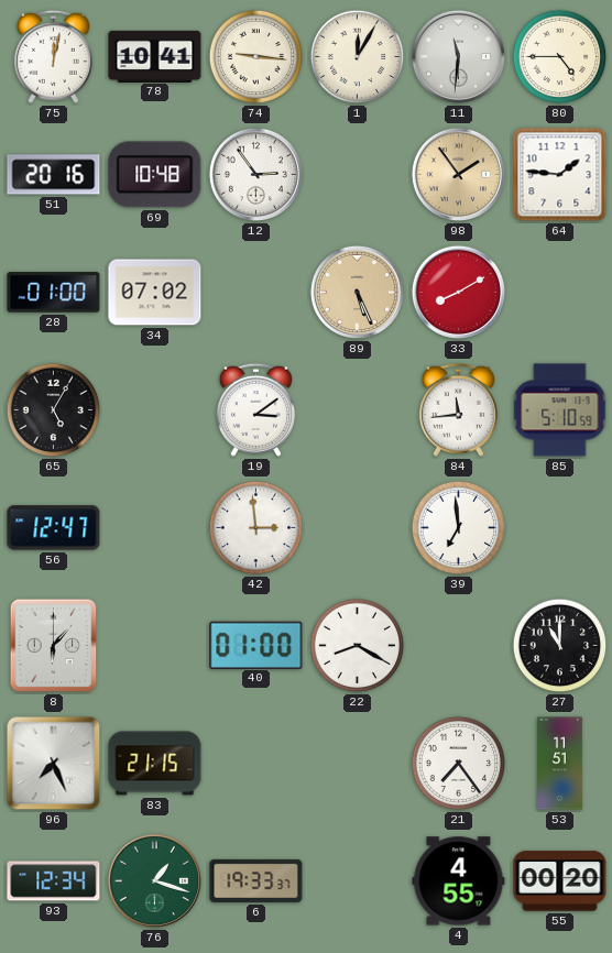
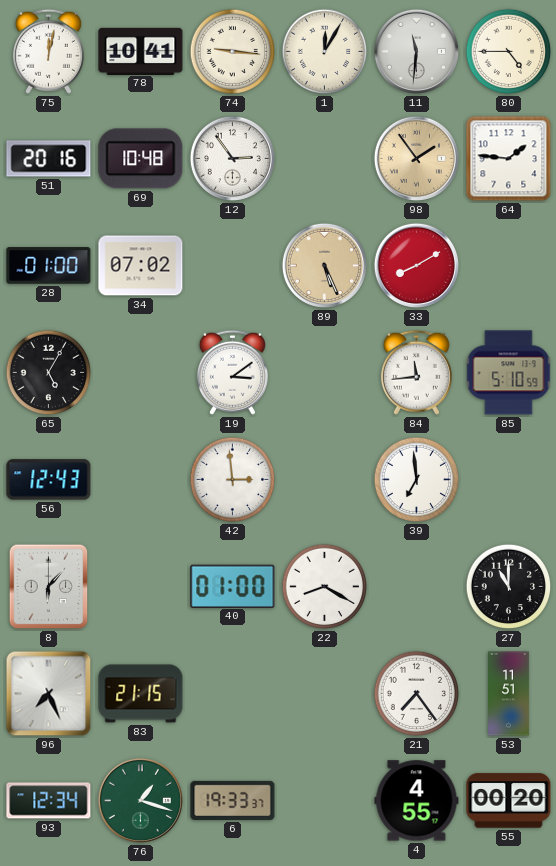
56: 12:47 -> 12:43 (49, 480)
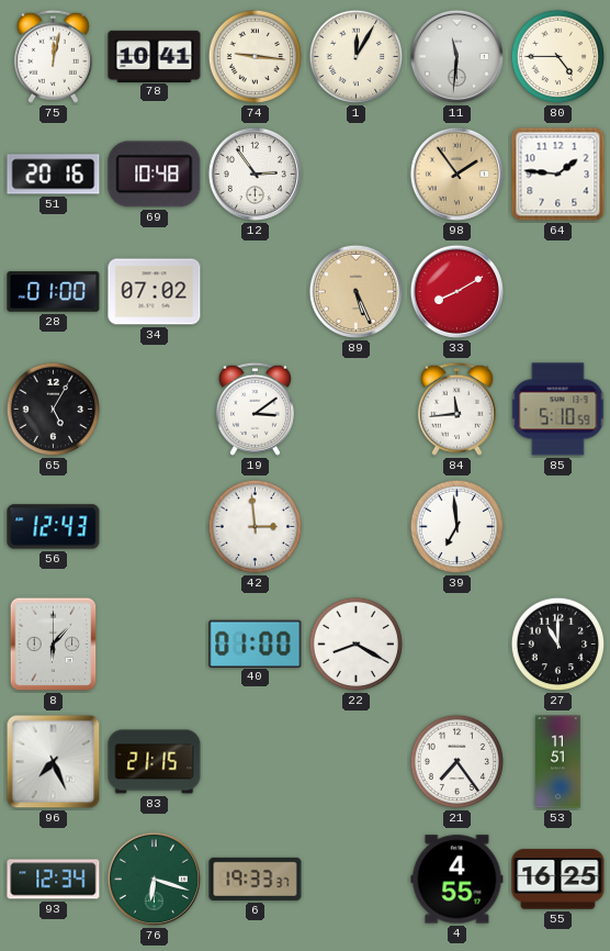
76: 1:18 -> 6:18 (154, 879)
55: 00:20 -> 16:25 (558, 880)
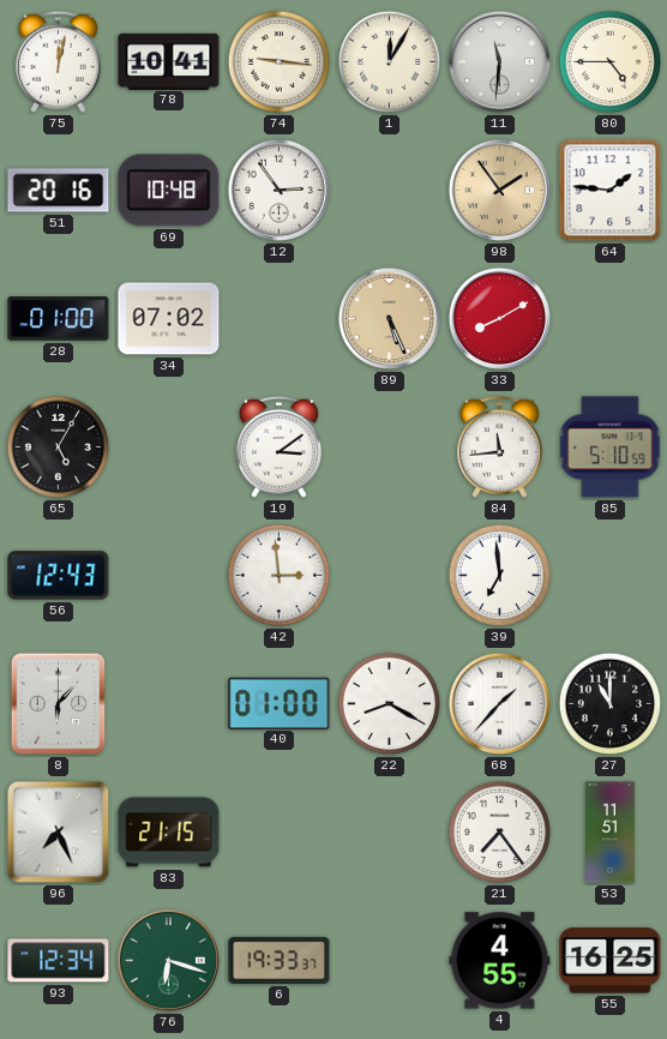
68: none -> 1:37 (499, 703)
